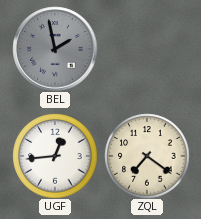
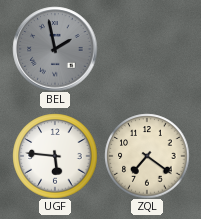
UGF: 12:44 -> 5:46 (55, 156)
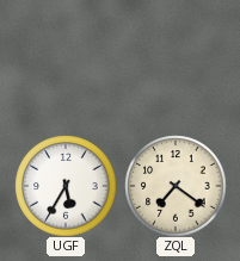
BEL: 1:58 -> none (55, 49)
UGF: 5:46 -> 5:35 (66, 186)
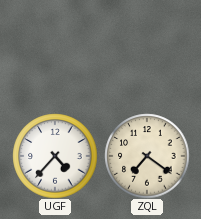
UGF: 5:35 -> 4:37 (55, 156)
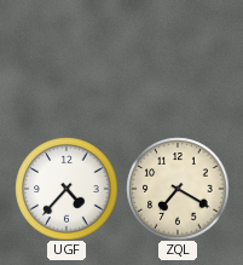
ZQL: 7:21 -> 7:20 (178, 189)
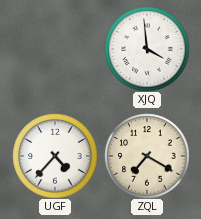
XJQ: none -> 3:59 (147, 49)
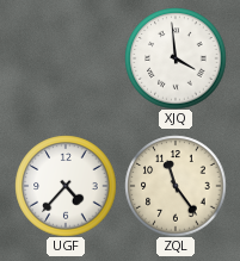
ZQL: 7:20 -> 11:24 (176, 186)
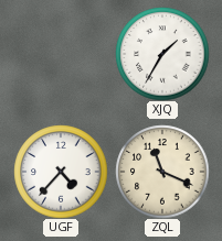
XJQ: 3:59 -> 1:35 (162, 54)
ZQL: 11:24 -> 11:19 (162, 172)
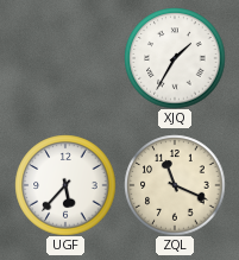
UGF: 4:37 -> 5:37 (65, 185)
